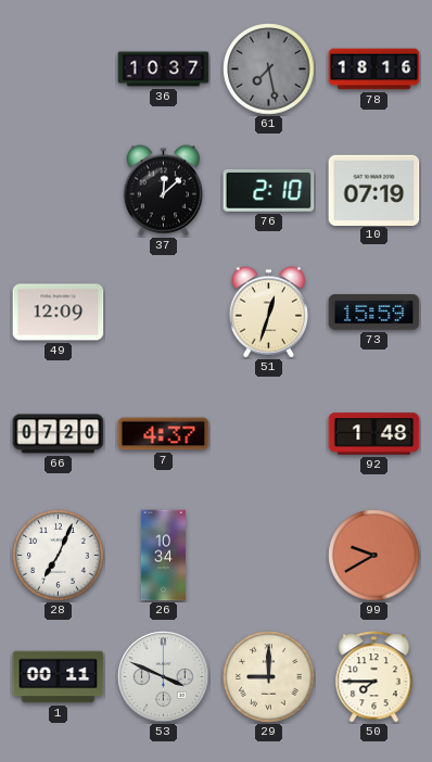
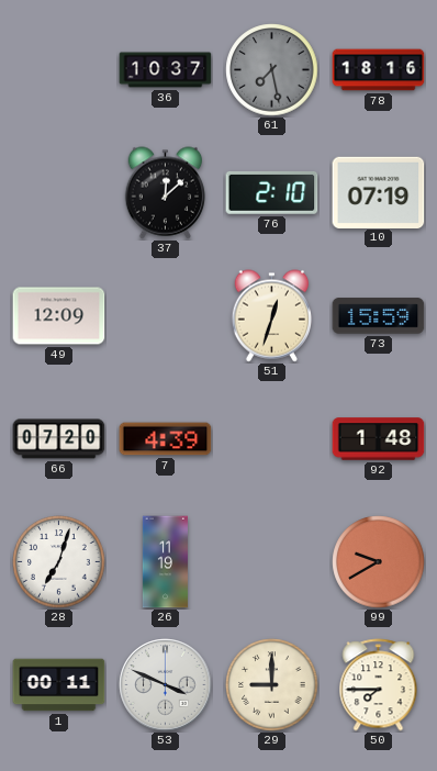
7: 4:37 -> 4:39 (166, 439)
28: 7:04 -> 7:03 (59, 562)
26: 10:34 -> 11:19 (165, 562)
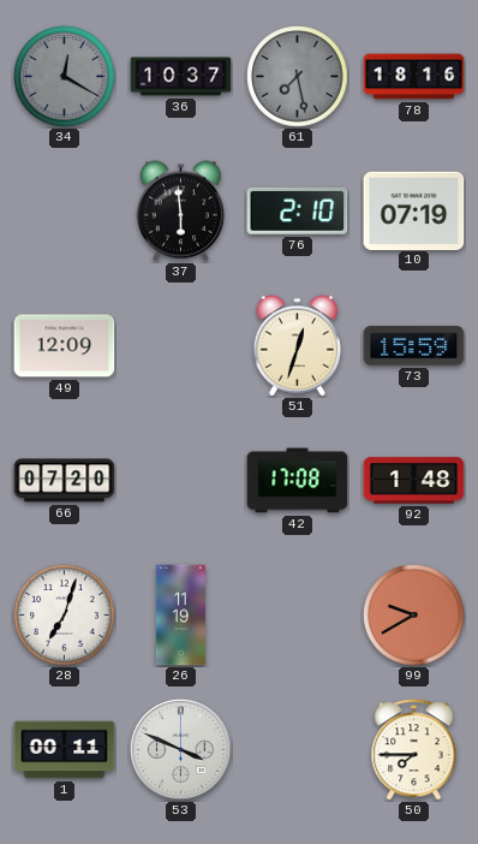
34: none -> 12:20 (65, 77)
37: 12:08 -> 5:59 (181, 212)
7: 4:39 -> none (166, 439)
42: none -> 17:08 (298, 481)
29: 9:00 -> none (272, 685)
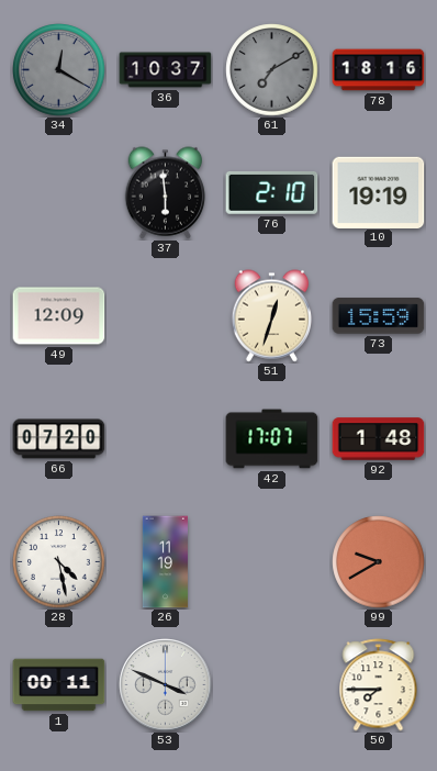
61: 7:28 -> 7:10 (272, 70)
10: 07:19 -> 19:19 (379, 192)
42: 17:08 -> 17:07 (272, 439)
28: 7:03 -> 4:28 (59, 562)
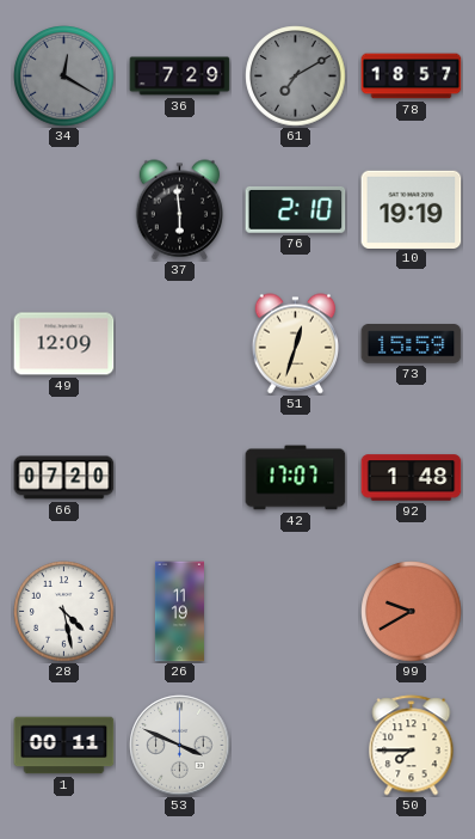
36: 10:37 -> 7:29 (180, 76)
78: 18:16 -> 18:57 (412, 76)
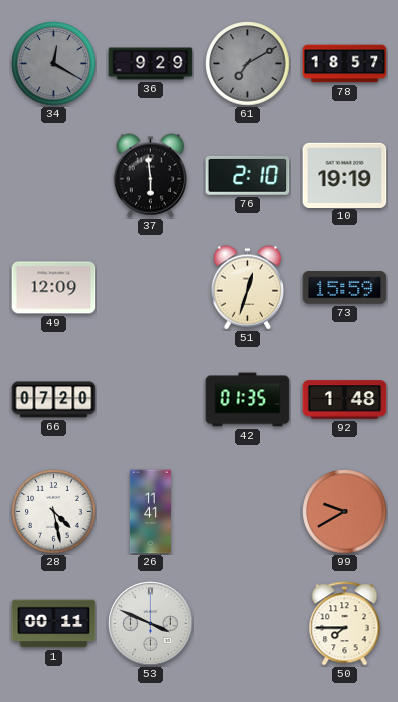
36: 7:29 -> 9:29 (151, 64)
42: 17:07 -> 01:35 (248, 400)
26: 11:19 -> 11:41 (150, 512)
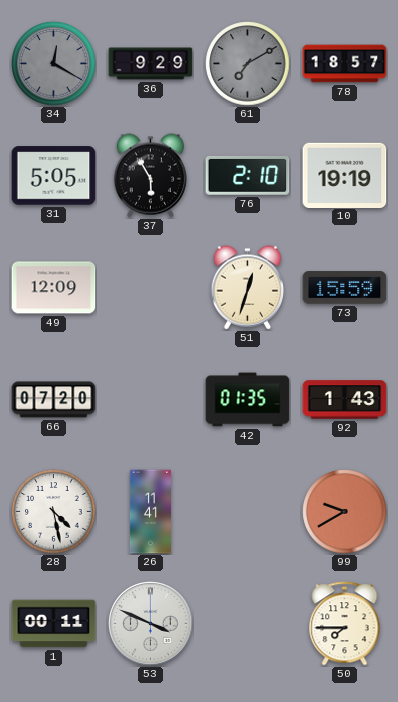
31: none -> 5:05 (54, 176)
37: 5:59 -> 5:55 (151, 176)
92: 1:48 -> 1:43 (345, 400)
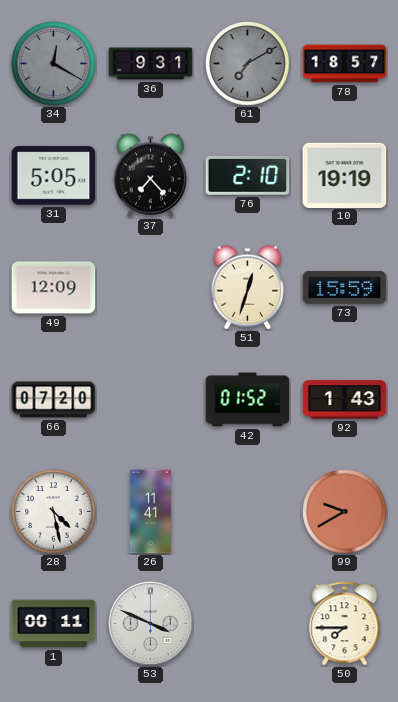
36: 9:29 -> 9:31 (151, 64)
37: 5:55 -> 7:23 (151, 176)
42: 01:35 -> 01:52 (248, 400)
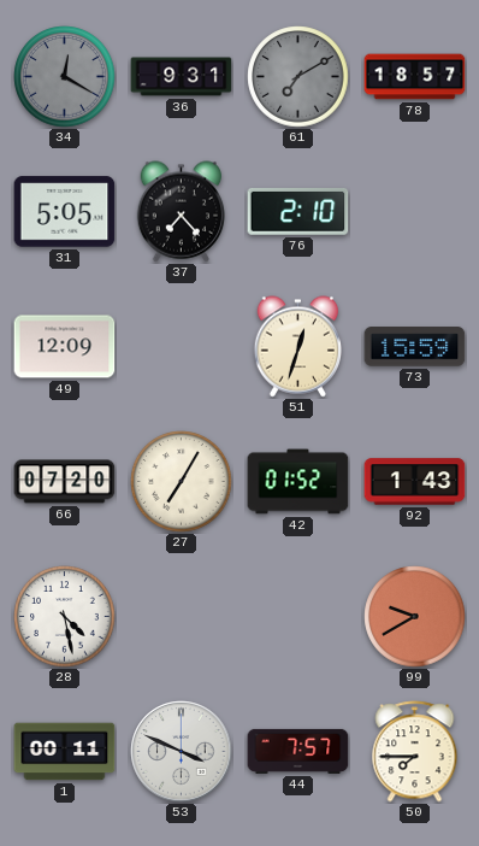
10: 19:19 -> none (345, 175)
27: none -> 7:05 (182, 482)
26: 11:41 -> none (150, 512)
44: none -> 7:57 (298, 751)
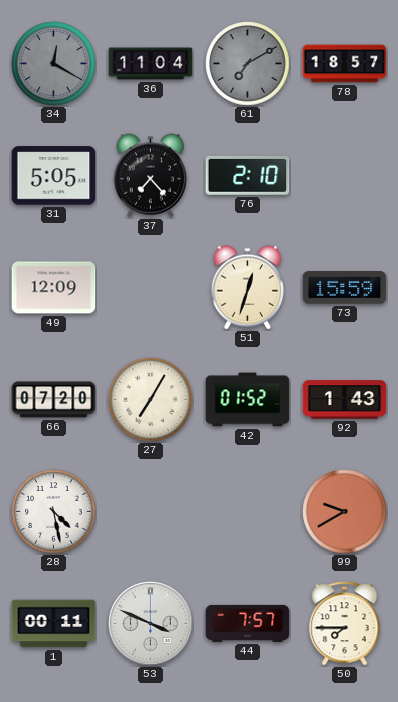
36: 9:31 -> 11:04 (151, 64)
